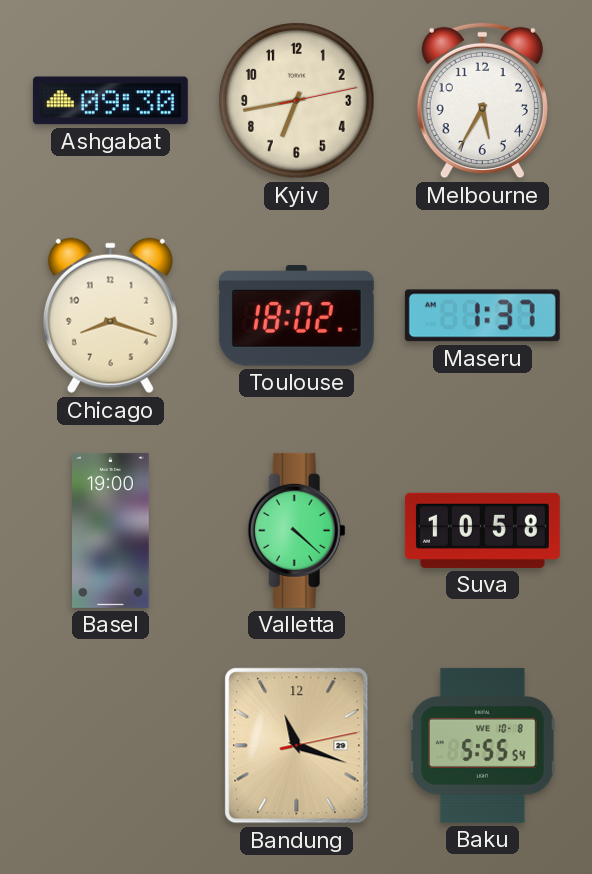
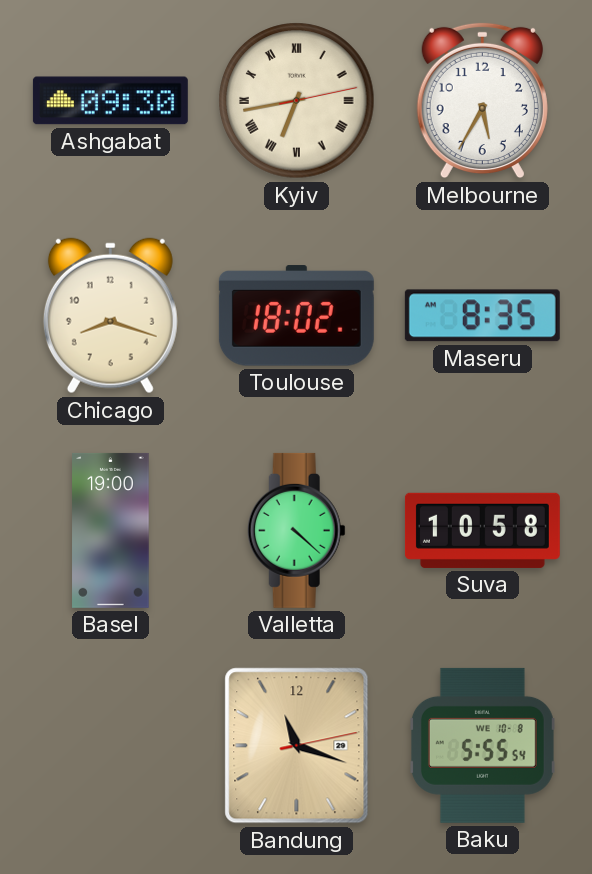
Kyiv numerals: Arabic -> Roman (297, 101)
Maseru: 1:37 -> 8:35 (482, 316)
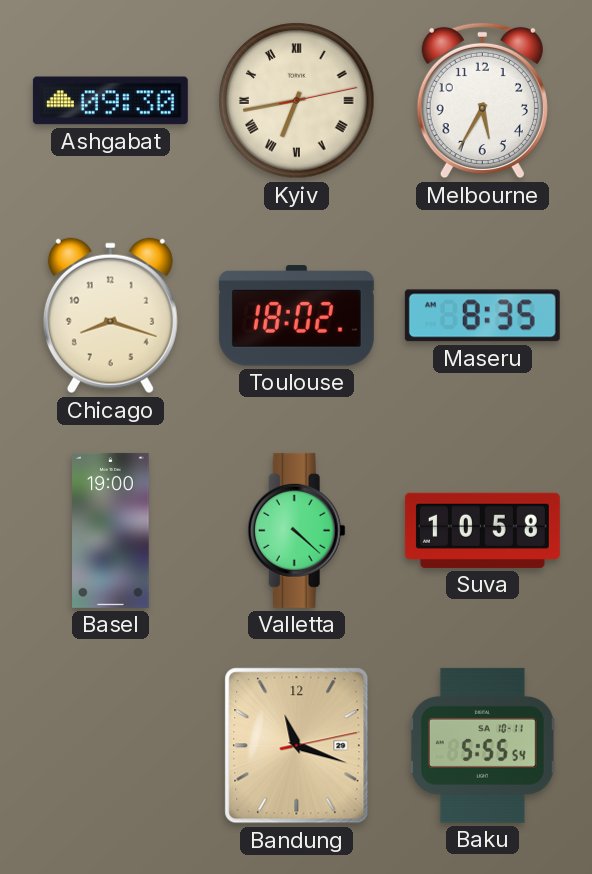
Baku date: WE 10-8 -> SA 10-11 (482, 745)
